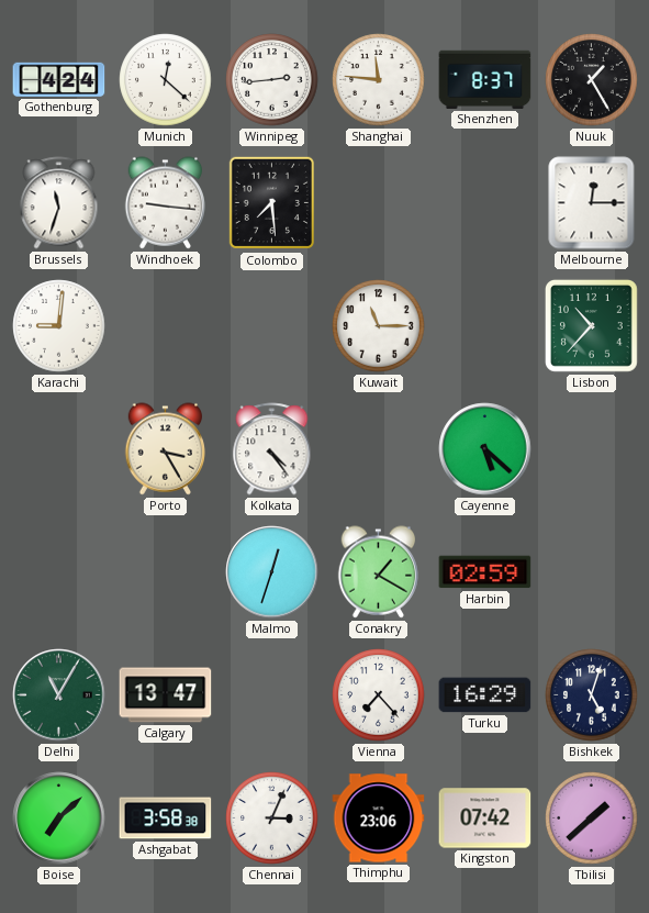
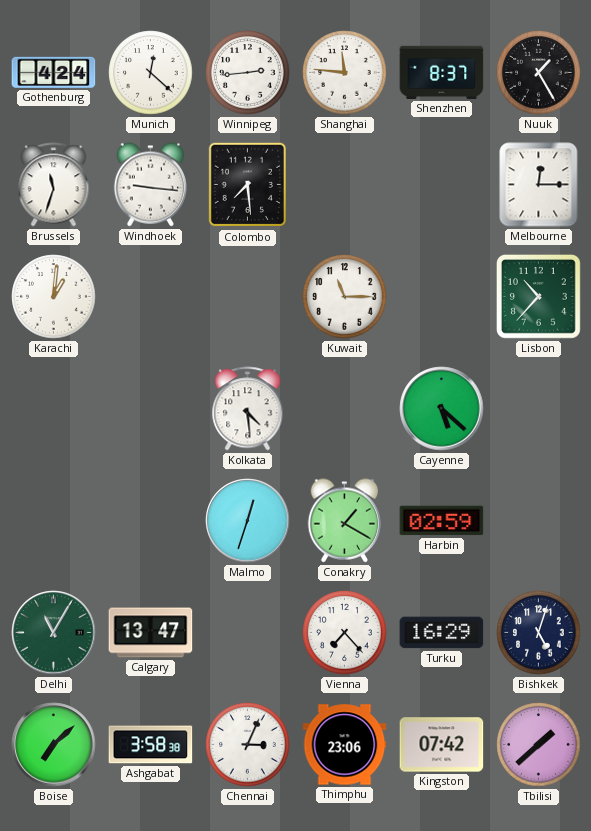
Karachi: 9:01 -> 1:01 (54, 297)
Porto: 3:25 -> none (166, 449)
Kolkata: 4:24 -> 4:29 (248, 409)
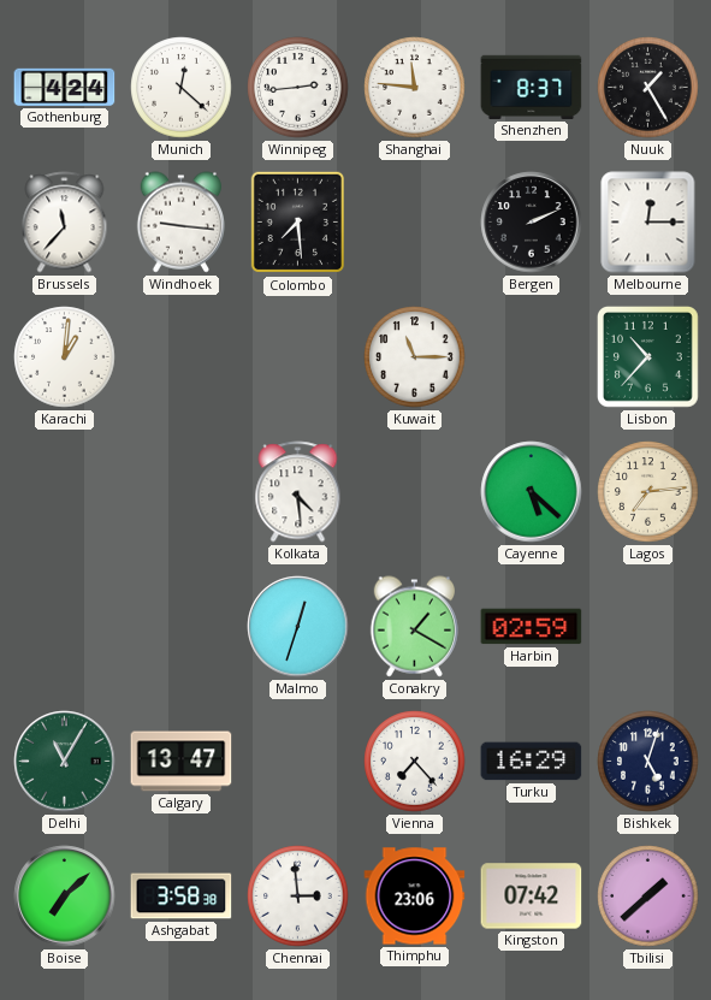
Brussels: 11:33 -> 11:37 (65, 223)
Bergen: none -> 2:11 (532, 223)
Lagos: none -> 7:14 (648, 492)
Chennai: 3:04 -> 2:59 (298, 897)
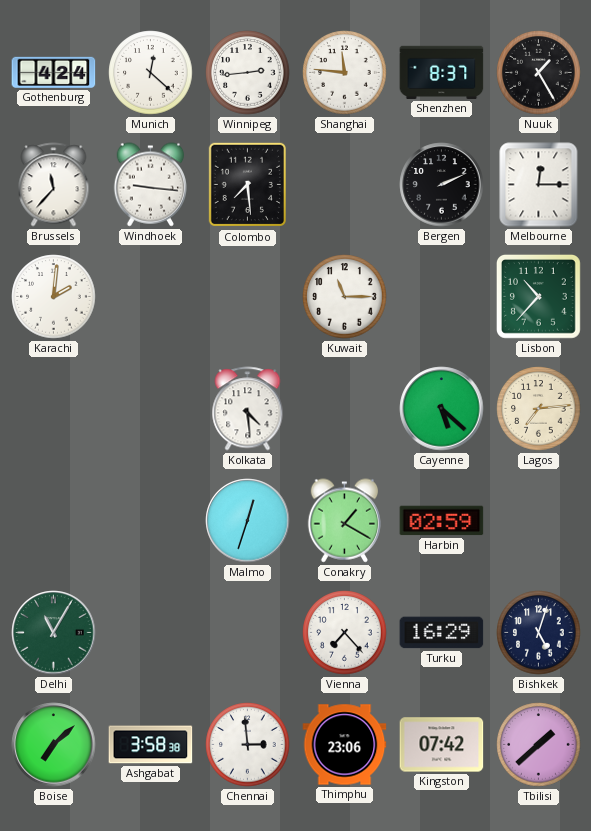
Karachi: 1:01 -> 2:01 (54, 297)
Calgary: 13:47 -> none (182, 762)
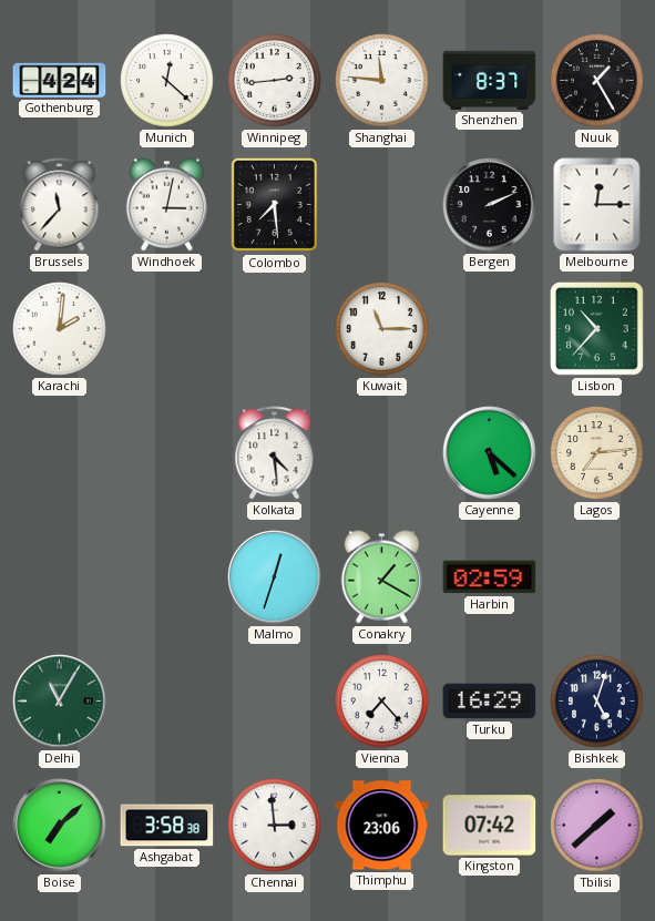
Windhoek: 9:16 -> 3:02 (167, 205)
